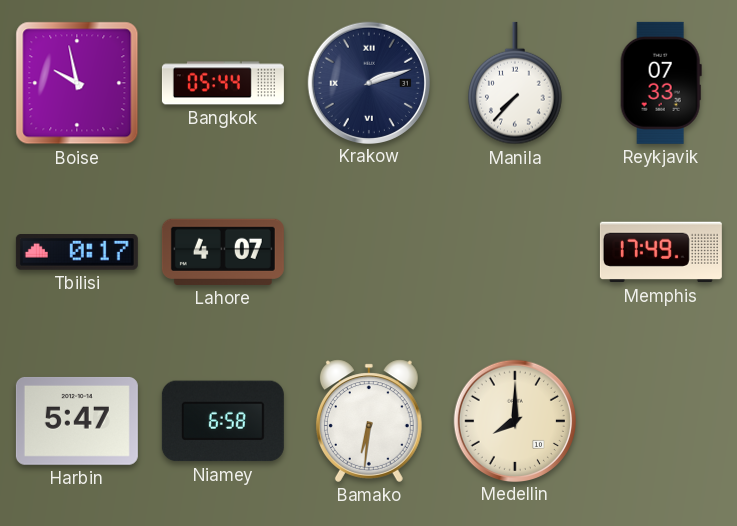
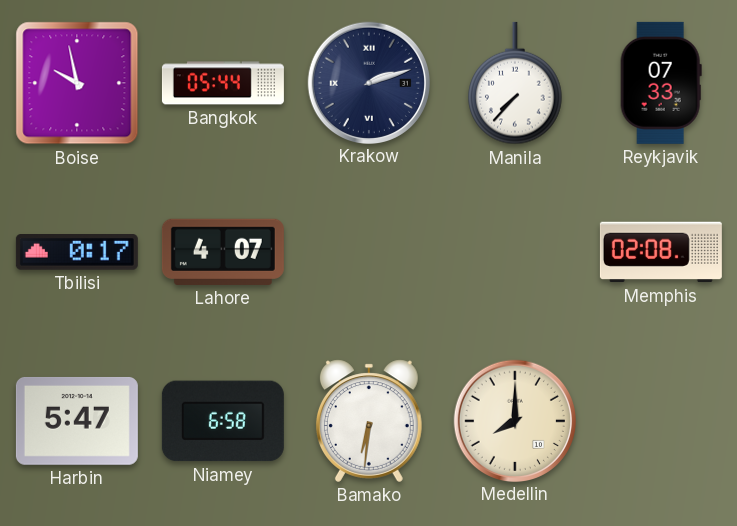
Memphis: 17:49 -> 02:08 (661, 252)
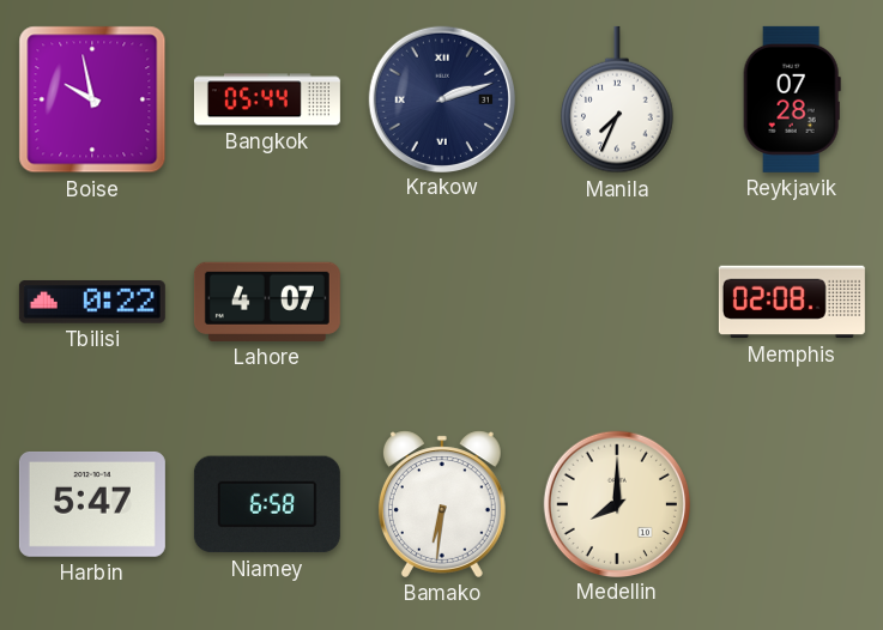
Manila: 7:37 -> 7:34 (617, 99)
Reykjavik: 07:33 -> 07:28 (792, 99)
Tbilisi: 0:17 -> 0:22 (92, 302)
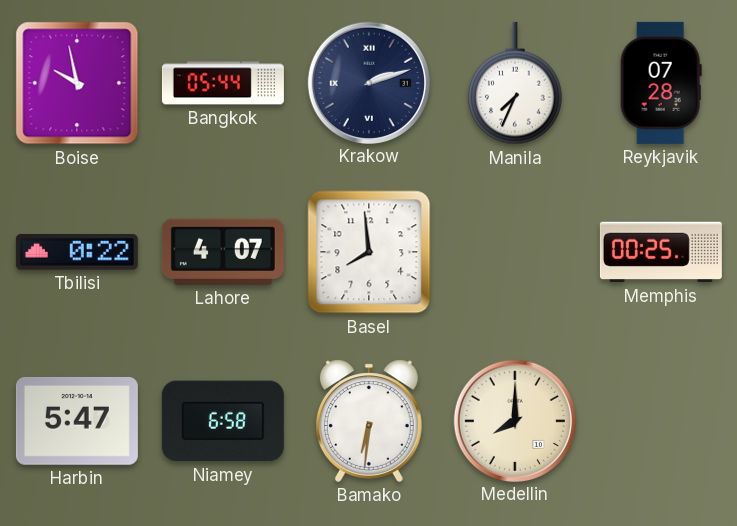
Basel: none -> 7:59 (369, 252)
Memphis: 02:08 -> 00:25 (661, 252)
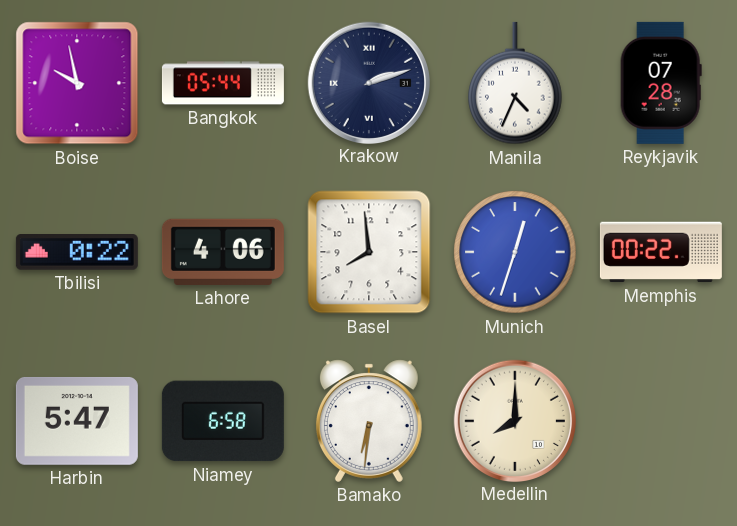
Manila: 7:34 -> 4:34 (515, 83)
Lahore: 4:07 -> 4:06 (223, 252)
Munich: none -> 12:33 (515, 252)
Memphis: 00:25 -> 00:22 (661, 252)
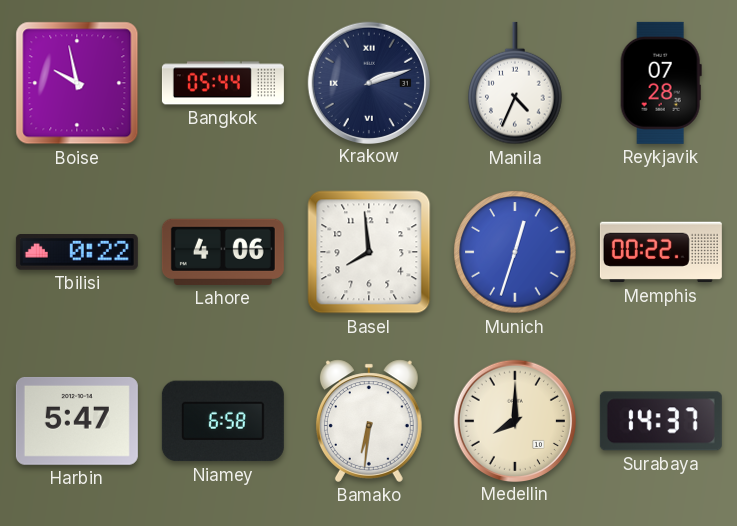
Surabaya: none -> 14:37 (661, 421)
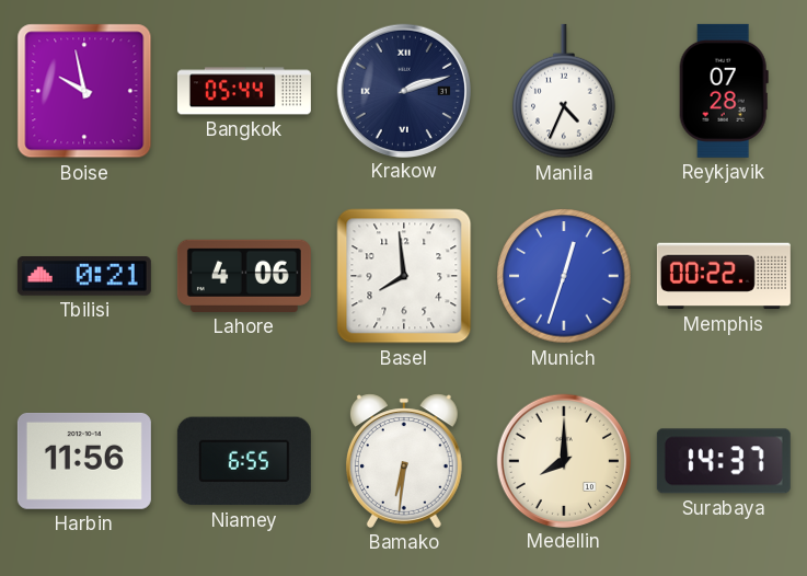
Tbilisi: 0:22 -> 0:21 (84, 276)
Harbin: 5:47 -> 11:56 (84, 461)
Niamey: 6:58 -> 6:55 (244, 461)
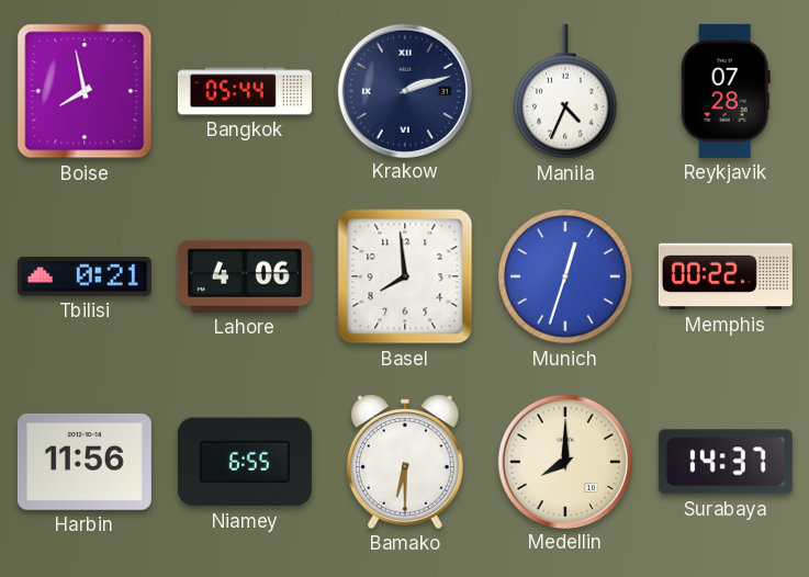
Boise: 9:58 -> 7:58 (85, 91)
Bamako: 6:31 -> 6:30 (405, 462)
